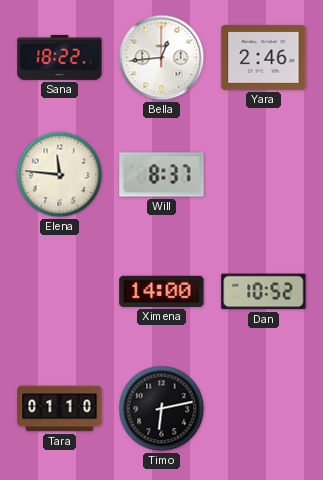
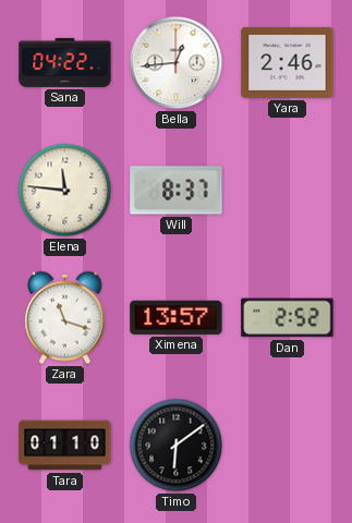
Sana: 18:22 -> 04:22 (65, 62)
Zara: none -> 11:18 (65, 318)
Ximena: 14:00 -> 13:57 (177, 317)
Dan: 10:52 -> 2:52 (288, 318)
Timo: 6:13 -> 6:09 (177, 446)
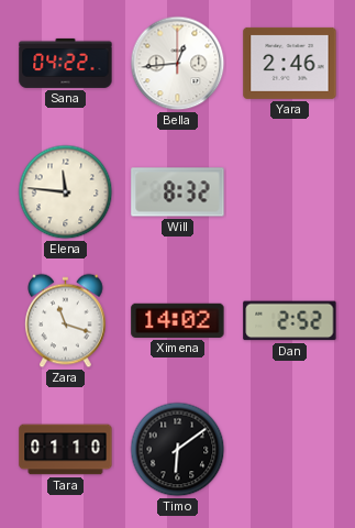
Will: 8:37 -> 8:32 (178, 193)
Ximena: 13:57 -> 14:02 (178, 320)
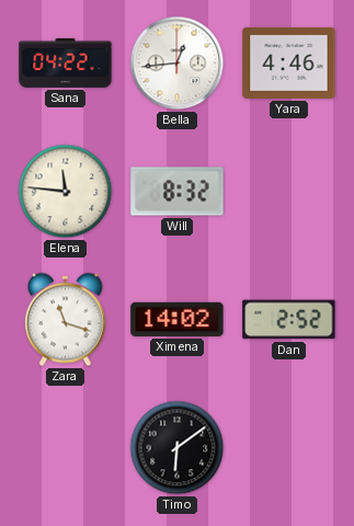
Yara: 2:46 -> 4:46 (289, 62)
Tara: 01:10 -> none (66, 450)
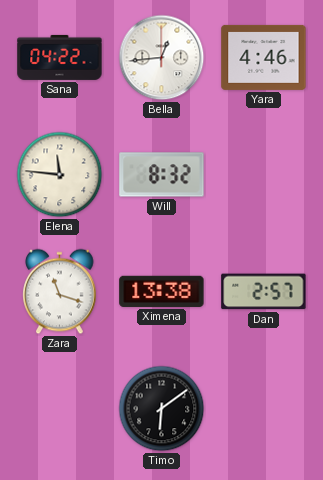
Ximena: 14:02 -> 13:38 (162, 291)
Dan: 2:52 -> 2:57 (264, 292)
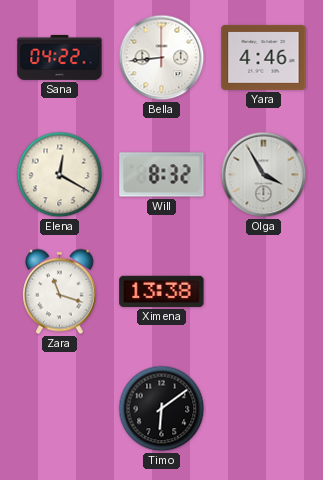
Bella: 12:44 -> 8:44 (162, 58)
Elena: 11:46 -> 12:20 (60, 175)
Olga: none -> 3:55 (264, 175)
Dan: 2:57 -> none (264, 292)
